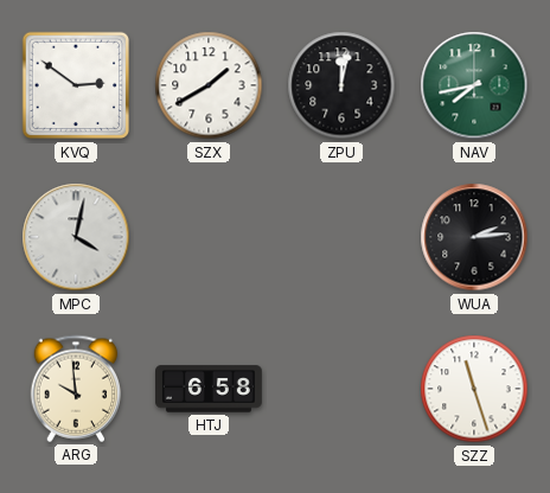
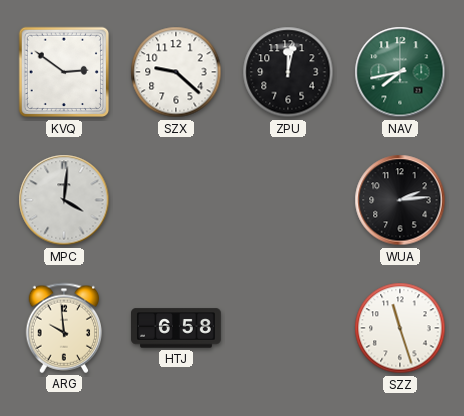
SZX: 1:40 -> 9:22 (176, 72)
MPC: 4:02 -> 4:01 (64, 200)
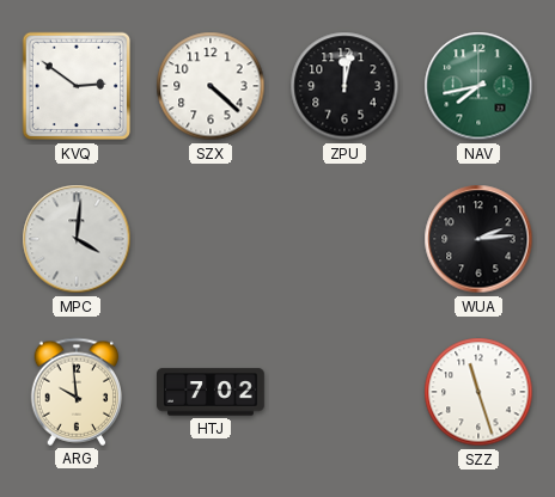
SZX: 9:22 -> 4:22 (211, 86)
HTJ: 6:58 -> 7:02 (212, 392)
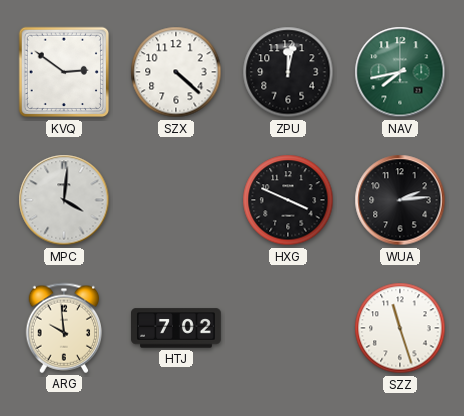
HXG: none -> 3:49 (288, 200)
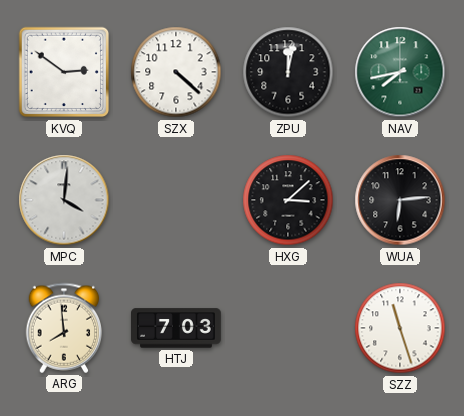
HXG: 3:49 -> 3:08 (288, 200)
WUA: 2:14 -> 6:14 (400, 200)
ARG: 9:59 -> 7:59 (64, 328)
HTJ: 7:02 -> 7:03 (177, 328)
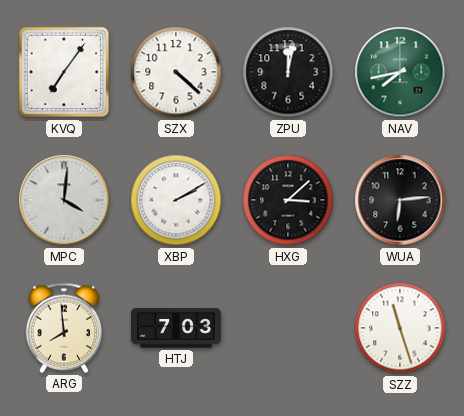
KVQ: 2:51 -> 7:06 (64, 72)
XBP: none -> 2:10 (176, 200)
